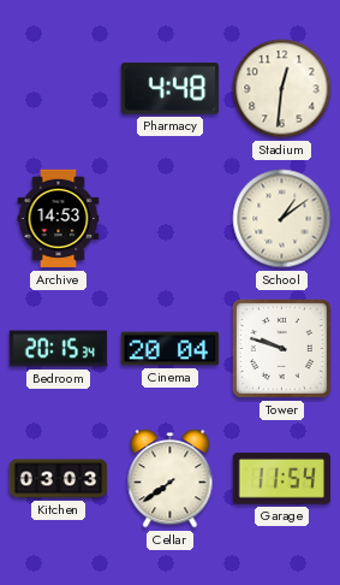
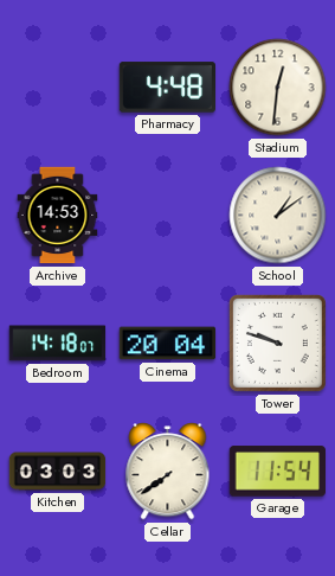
Bedroom: 20:15 -> 14:18 (58, 344)
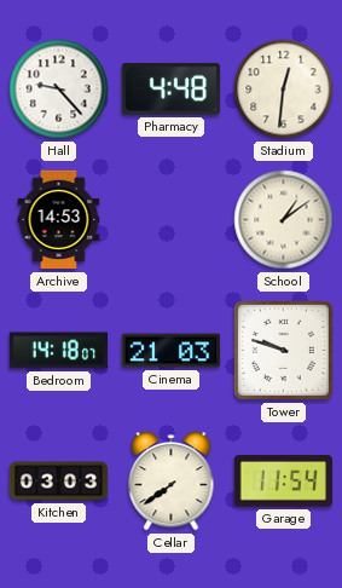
Hall: none -> 9:23 (59, 90)
Cinema: 20:04 -> 21:03 (172, 351)
